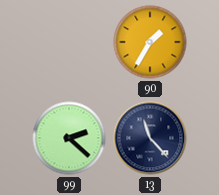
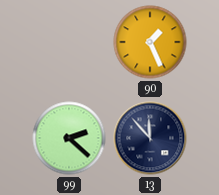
90: 1:35 -> 1:26 (150, 42)
13: 11:23 -> 11:53 (150, 138)
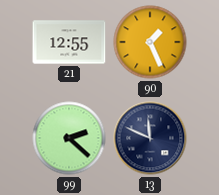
21: none -> 12:55 (69, 42)
13: 11:53 -> 11:49 (150, 138)
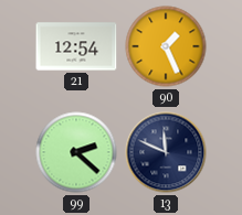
21: 12:55 -> 12:54 (76, 46)
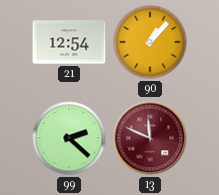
90: 1:26 -> 1:07 (150, 42)
13 dial: navy -> burgundy (150, 138)
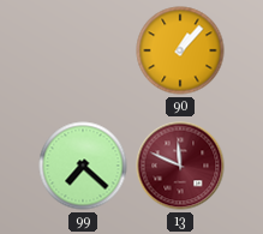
21: 12:54 -> none (69, 42)
99: 2:22 -> 7:22 (83, 166)
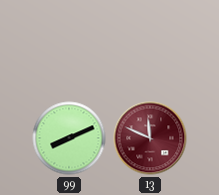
90: 1:07 -> none (180, 50)
99: 7:22 -> 8:11 (69, 138)
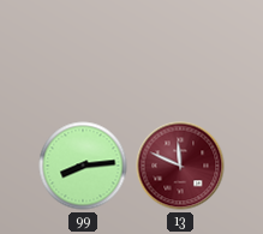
99: 8:11 -> 8:14 (83, 166)
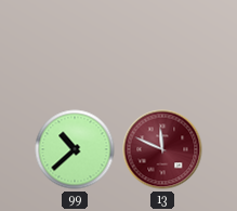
99: 8:14 -> 10:38 (75, 149)
